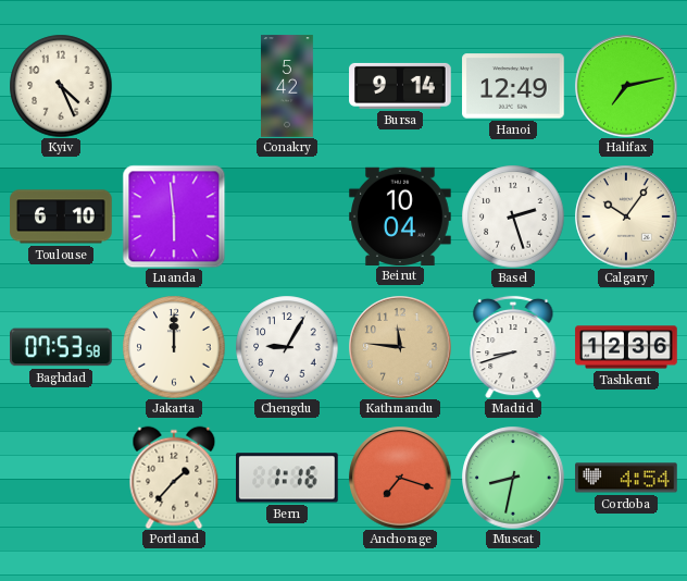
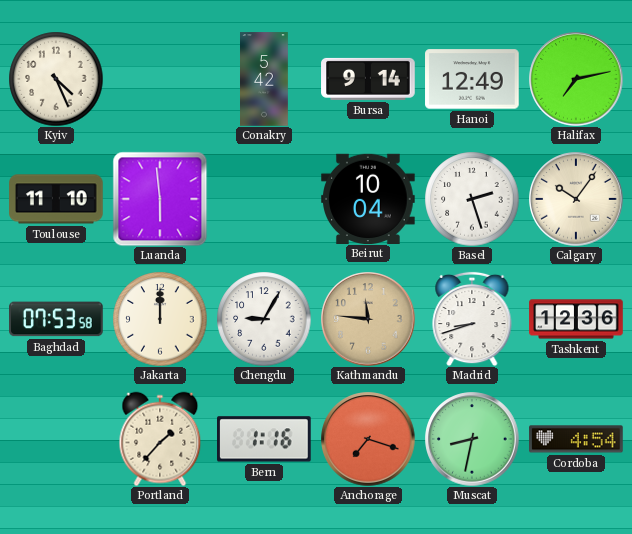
Toulouse: 6:10 -> 11:10 (56, 199)
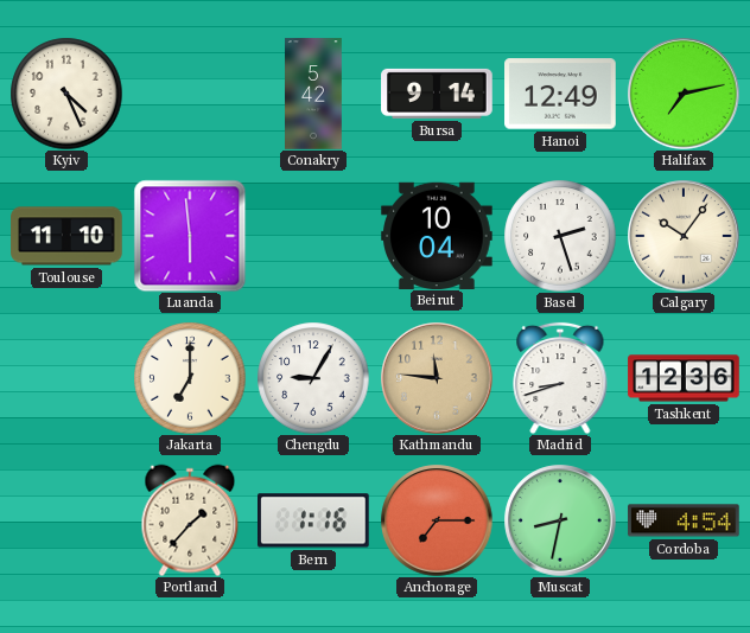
Baghdad: 07:53 -> none (57, 319)
Jakarta: 12:00 -> 7:00 (190, 378)
Anchorage: 7:18 -> 7:15 (437, 520)
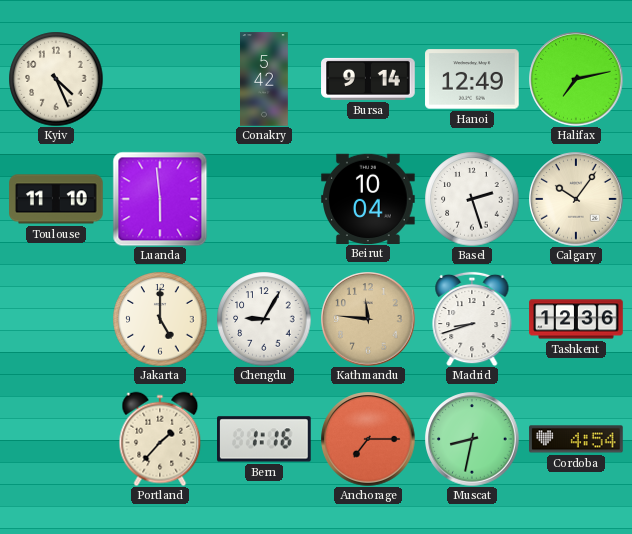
Jakarta: 7:00 -> 5:00 (160, 319)
